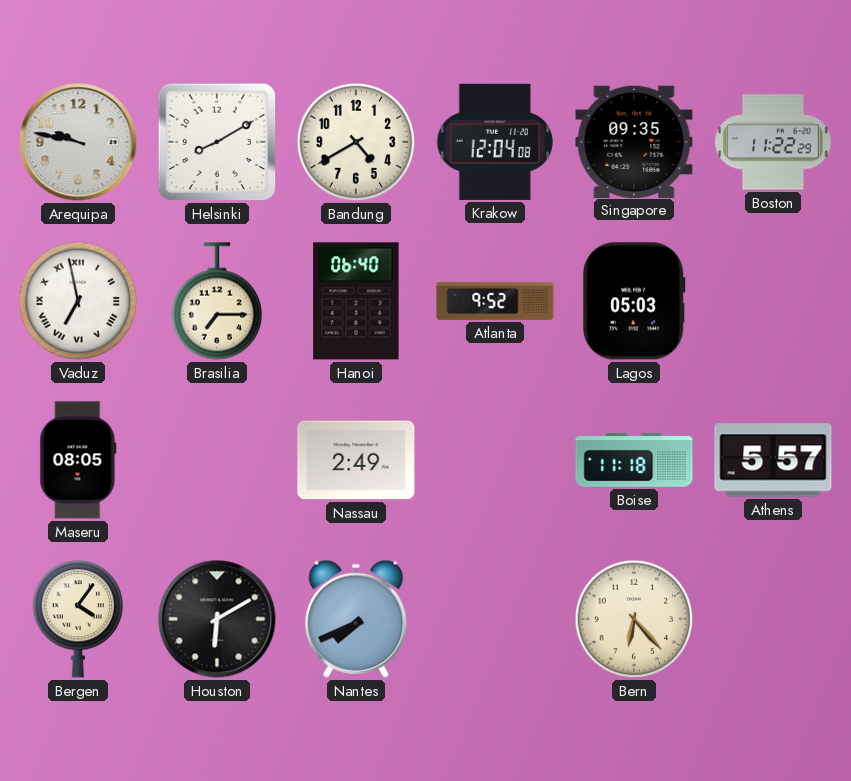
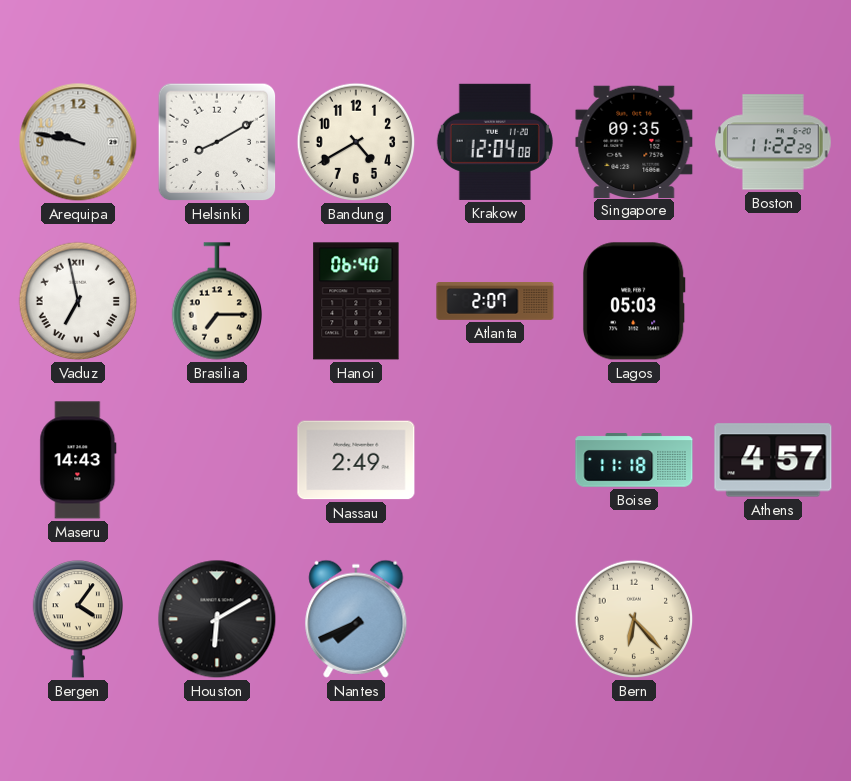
Atlanta: 9:52 -> 2:07 (495, 302)
Maseru: 08:05 -> 14:43 (78, 460)
Athens: 5:57 -> 4:57 (773, 460)
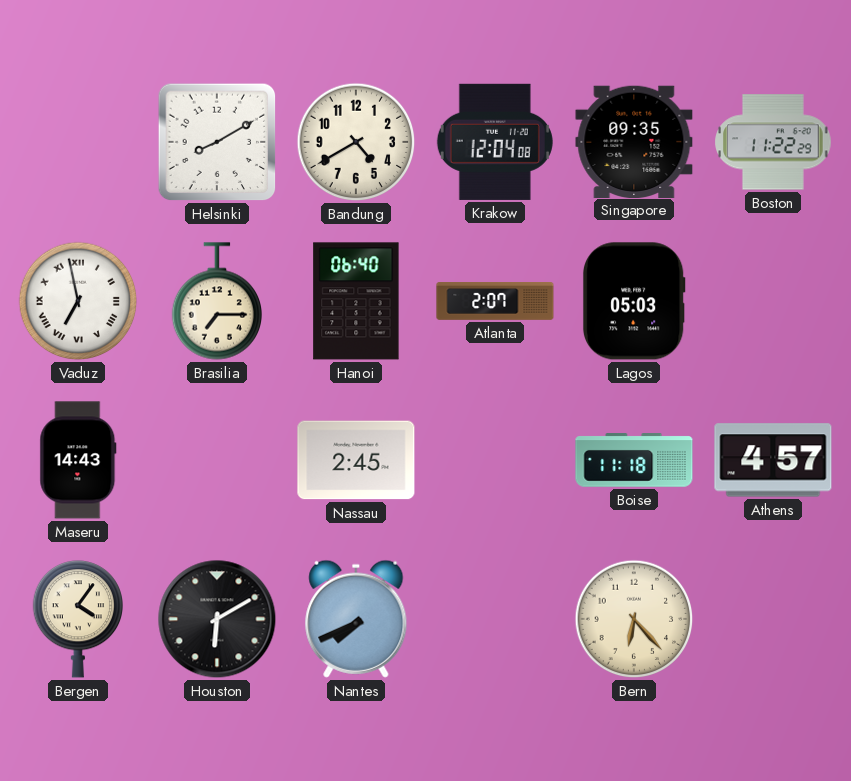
Arequipa: 9:47 -> none (78, 142)
Nassau: 2:49 -> 2:45 (356, 460)
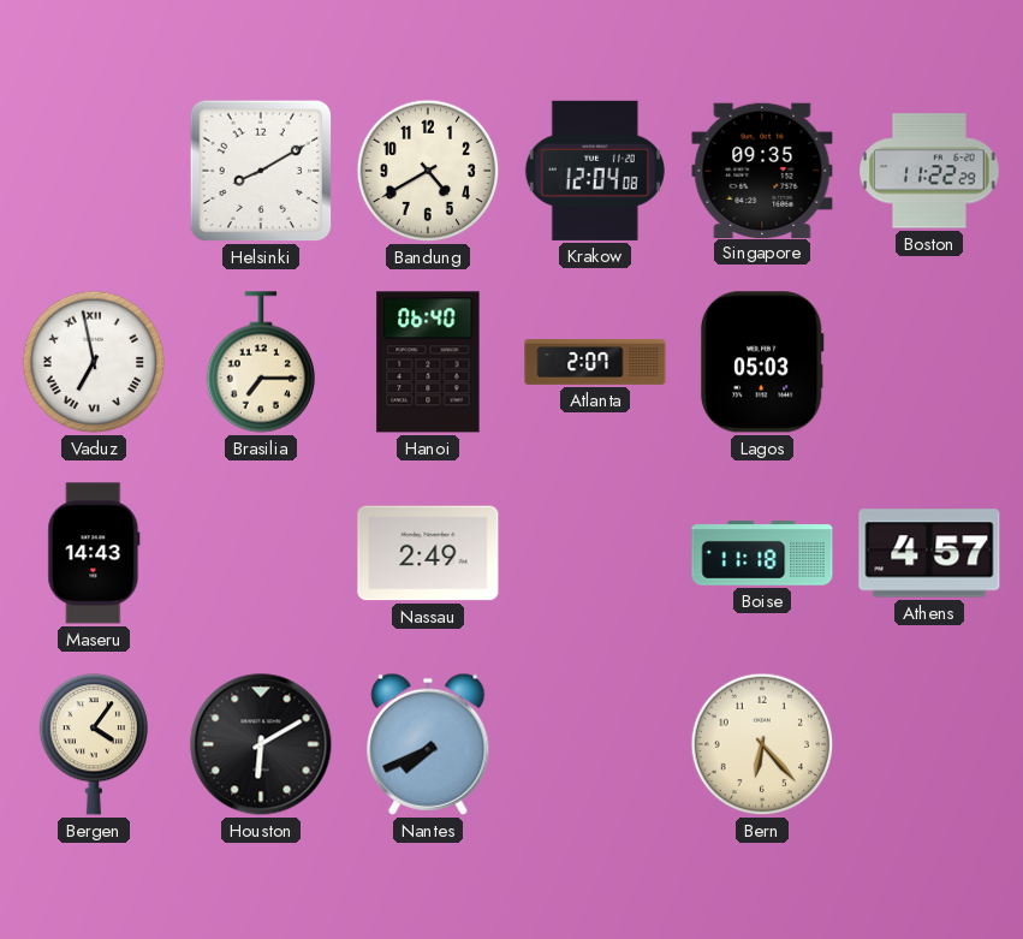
Nassau: 2:45 -> 2:49 (428, 553)
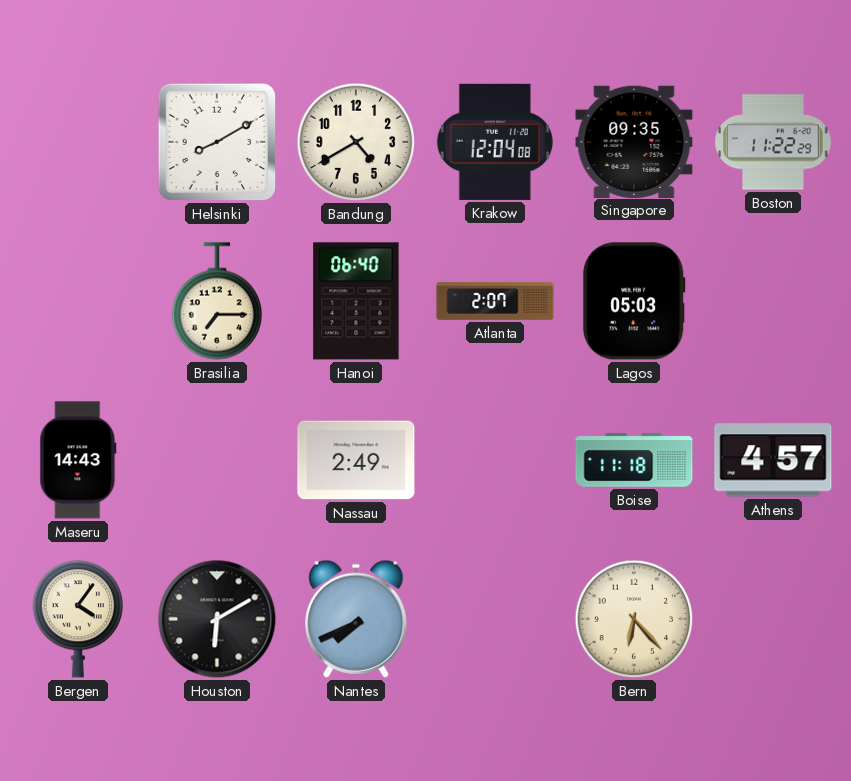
Vaduz: 6:58 -> none (94, 362)
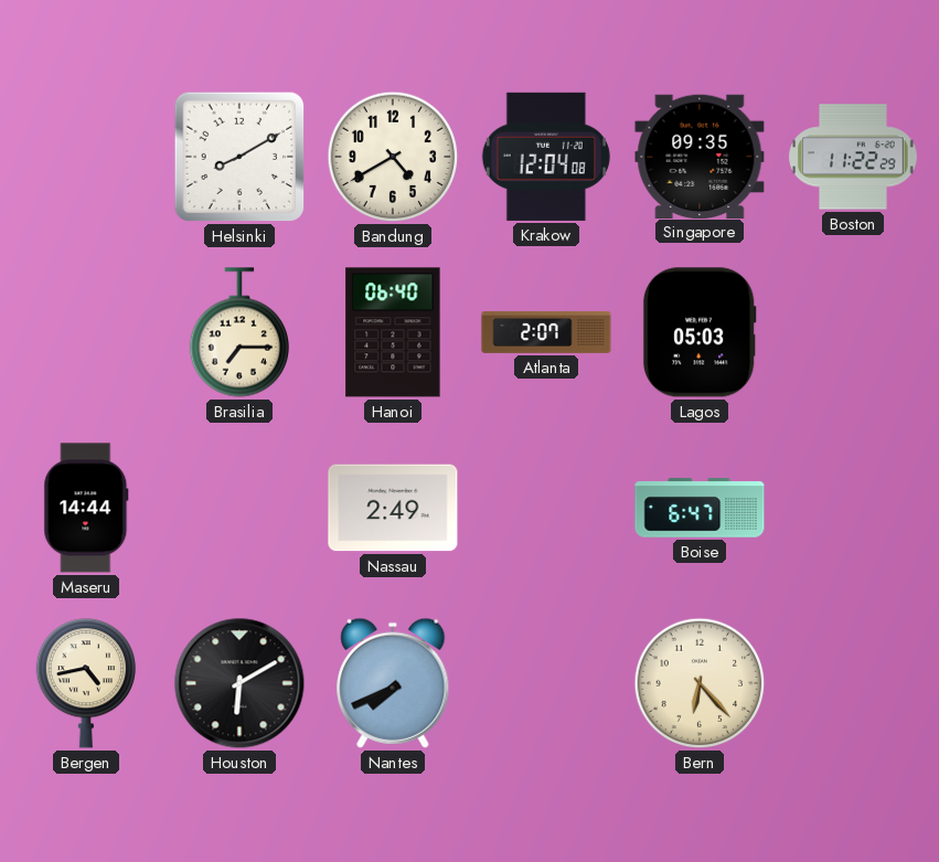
Maseru: 14:43 -> 14:44 (86, 508)
Boise: 11:18 -> 6:47 (700, 508)
Athens: 4:57 -> none (773, 460)
Bergen: 4:06 -> 4:43 (85, 683)
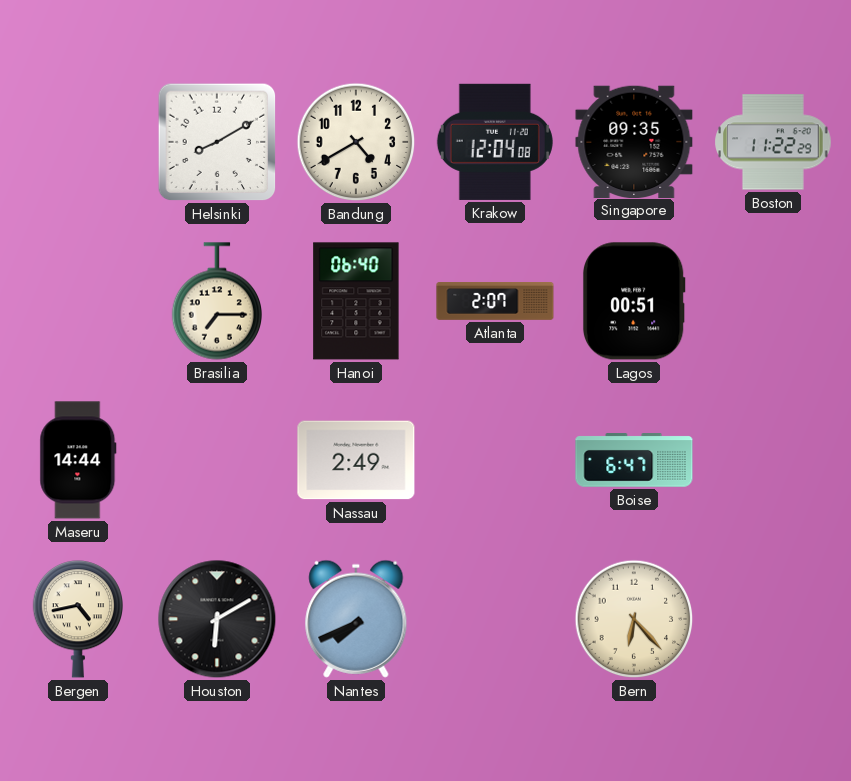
Lagos: 05:03 -> 00:51 (634, 301)
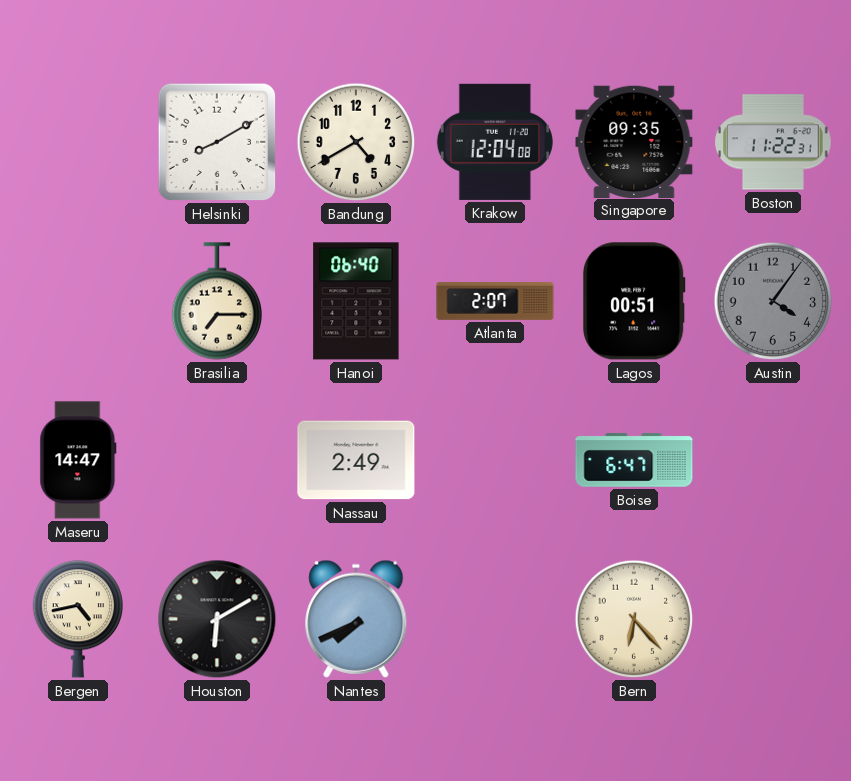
Boston: 11:22:29 -> 11:22:31 (773, 142)
Austin: none -> 4:06 (773, 301)
Maseru: 14:44 -> 14:47 (78, 460)
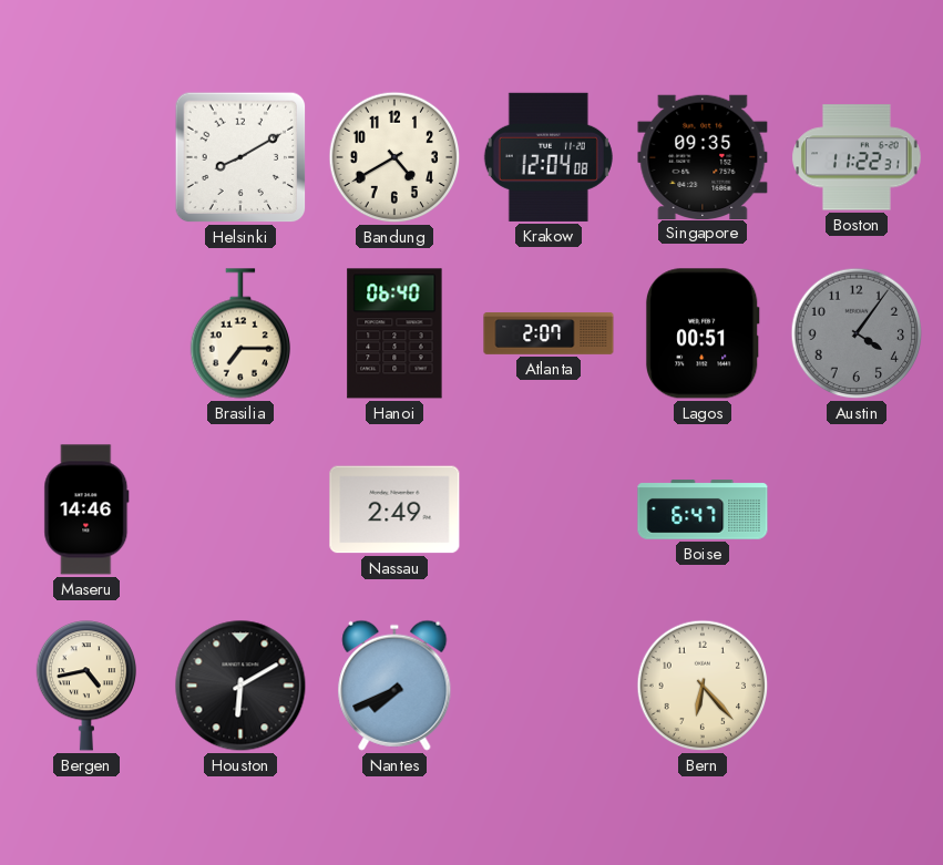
Maseru: 14:47 -> 14:46 (86, 509)
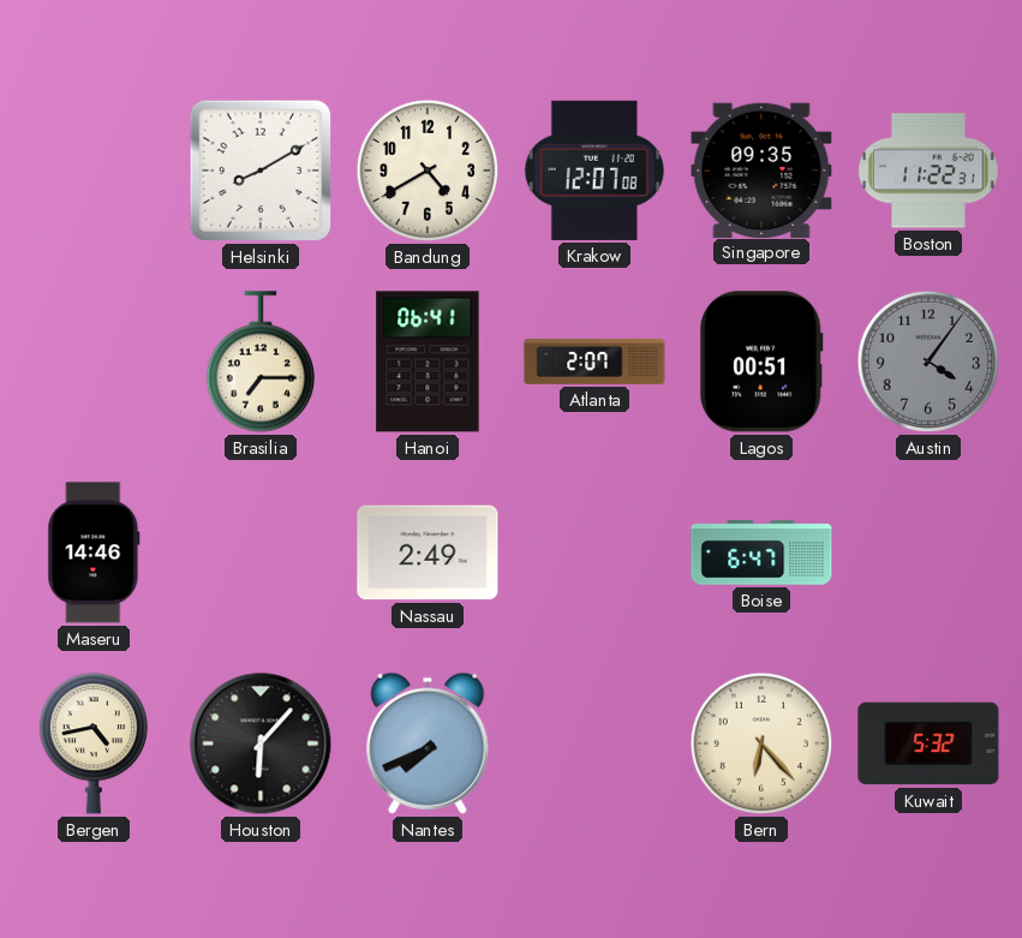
Krakow: 12:04 -> 12:07 (594, 171)
Hanoi: 06:40 -> 06:41 (428, 362)
Houston: 6:10 -> 6:07 (261, 743)
Kuwait: none -> 5:32 (928, 743)
